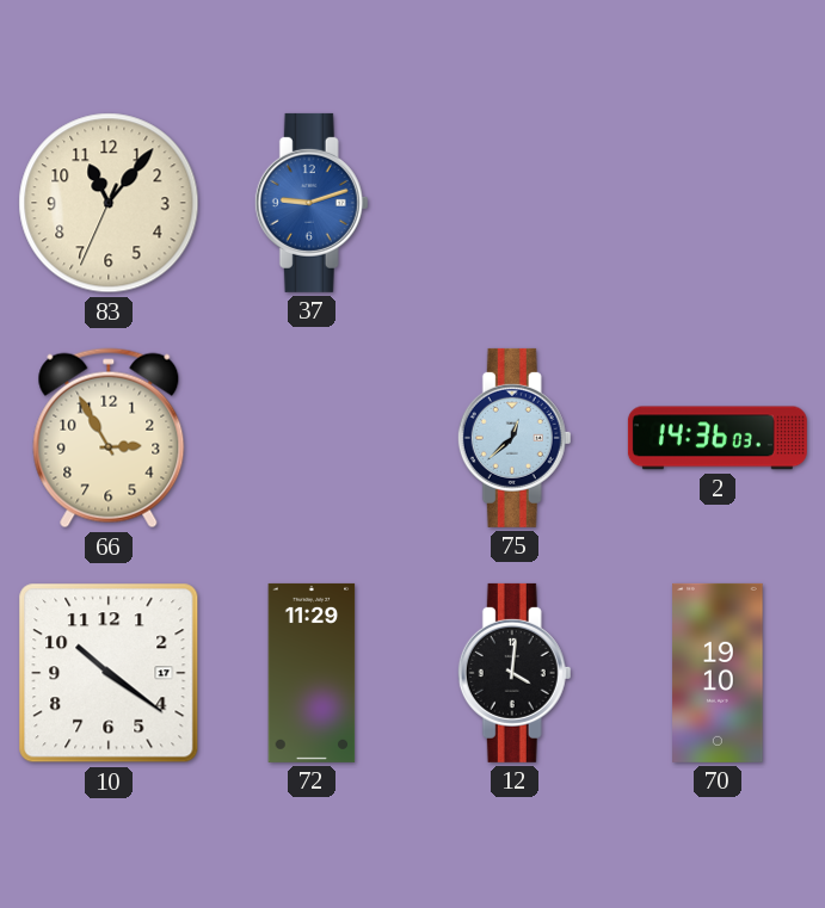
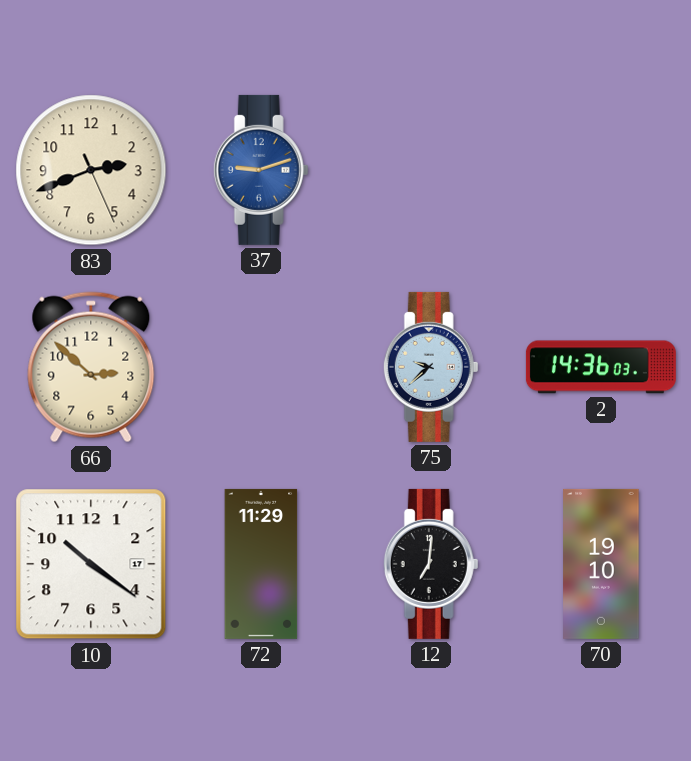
83: 11:06 -> 2:41 (91, 170)
66: 2:55 -> 2:52 (91, 367)
75: 12:38 -> 9:38 (431, 367)
12: 4:01 -> 7:01 (431, 564)
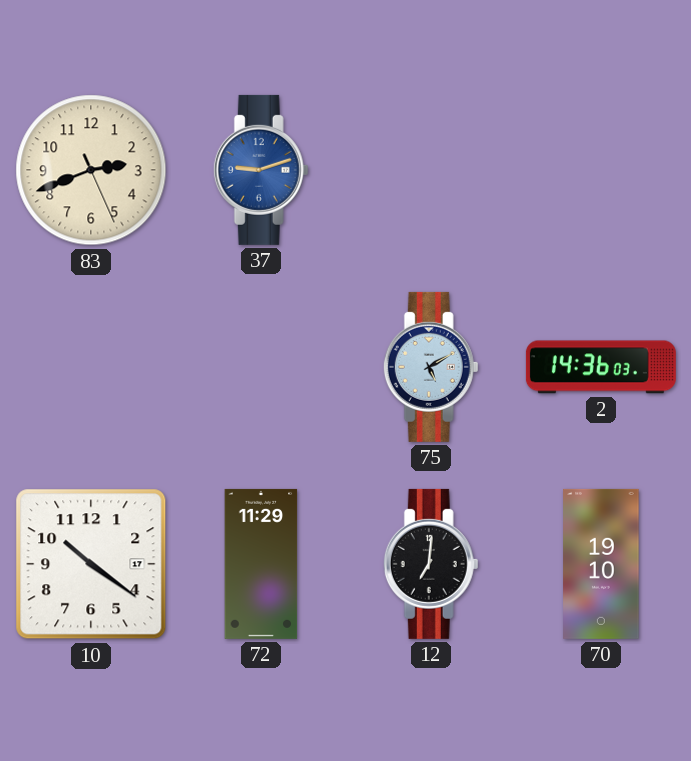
66: 2:52 -> none (91, 367)
75: 9:38 -> 5:10 (431, 367)
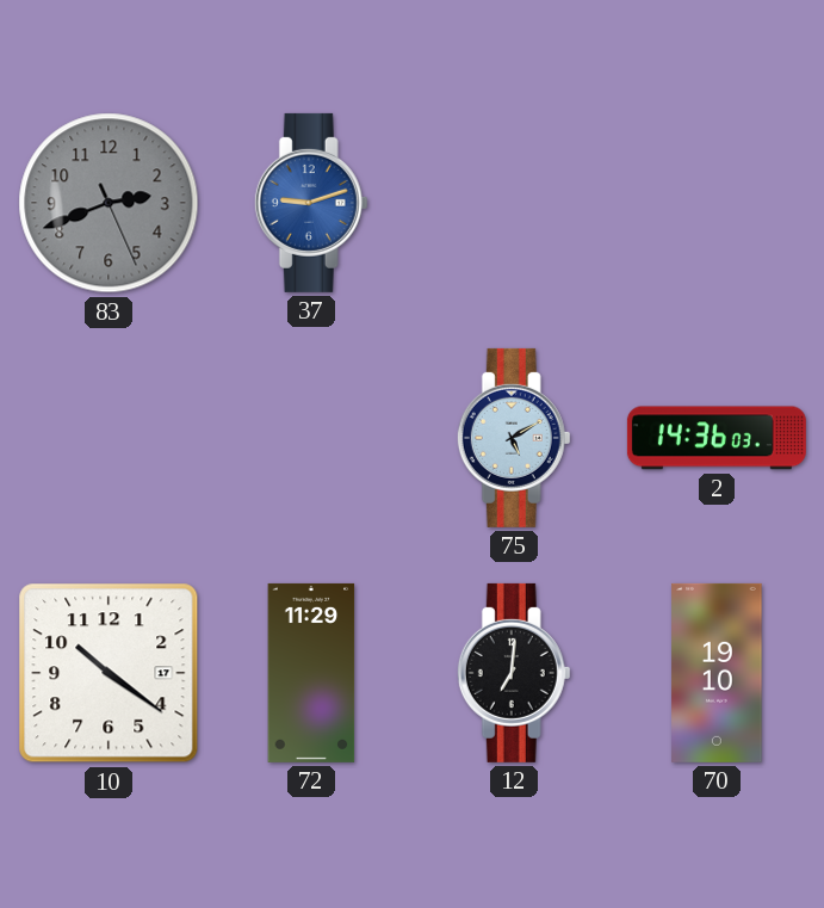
83 dial: cream -> grey (109, 203)
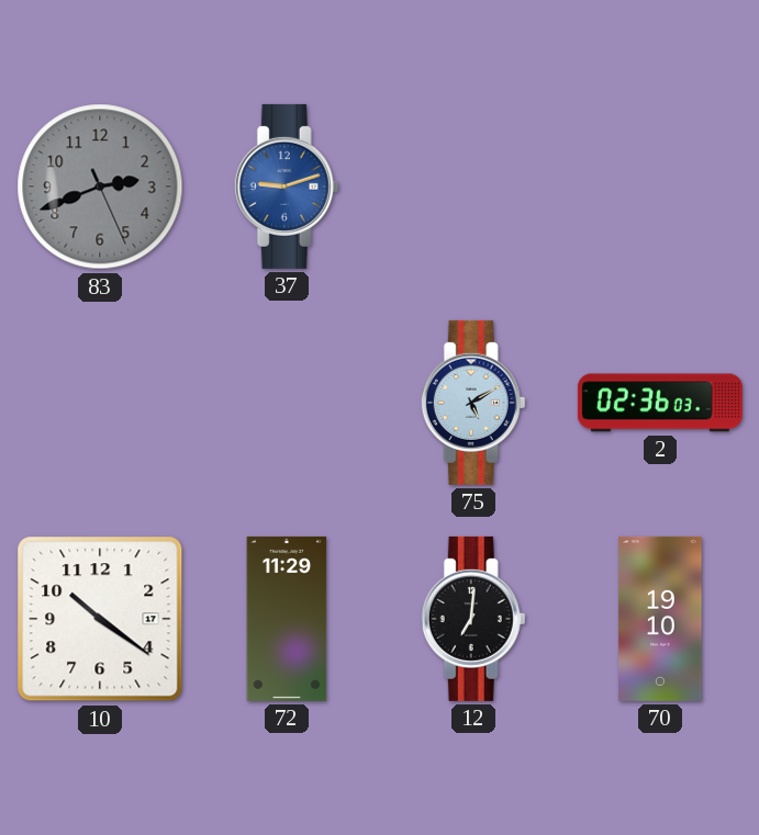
2: 14:36 -> 02:36 (660, 403)
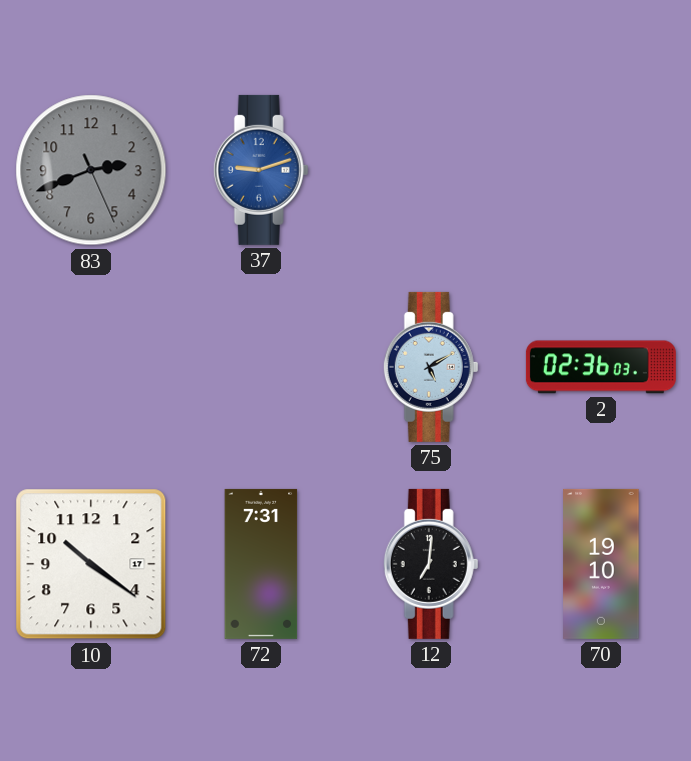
72: 11:29 -> 7:31 (261, 564)
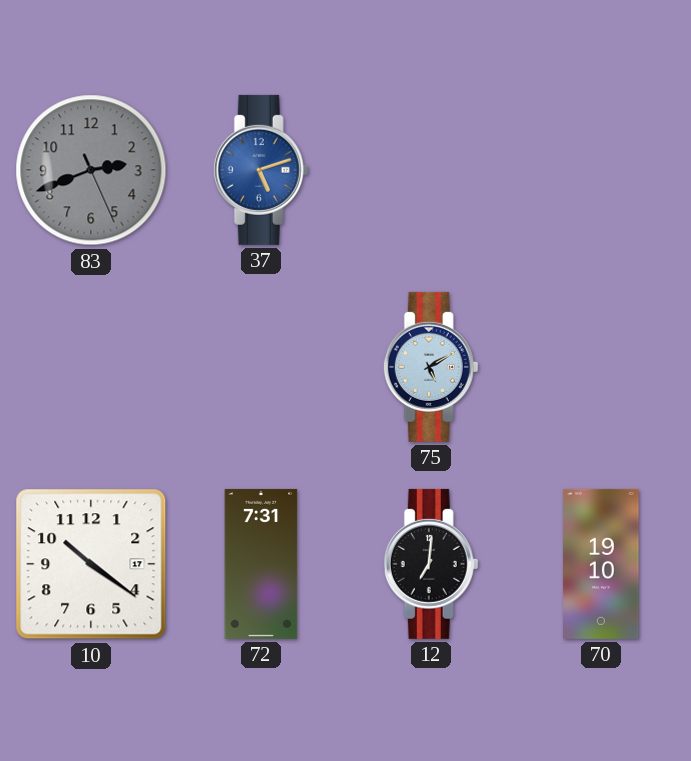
37: 9:12 -> 5:12 (261, 170)
2: 02:36 -> none (601, 367)
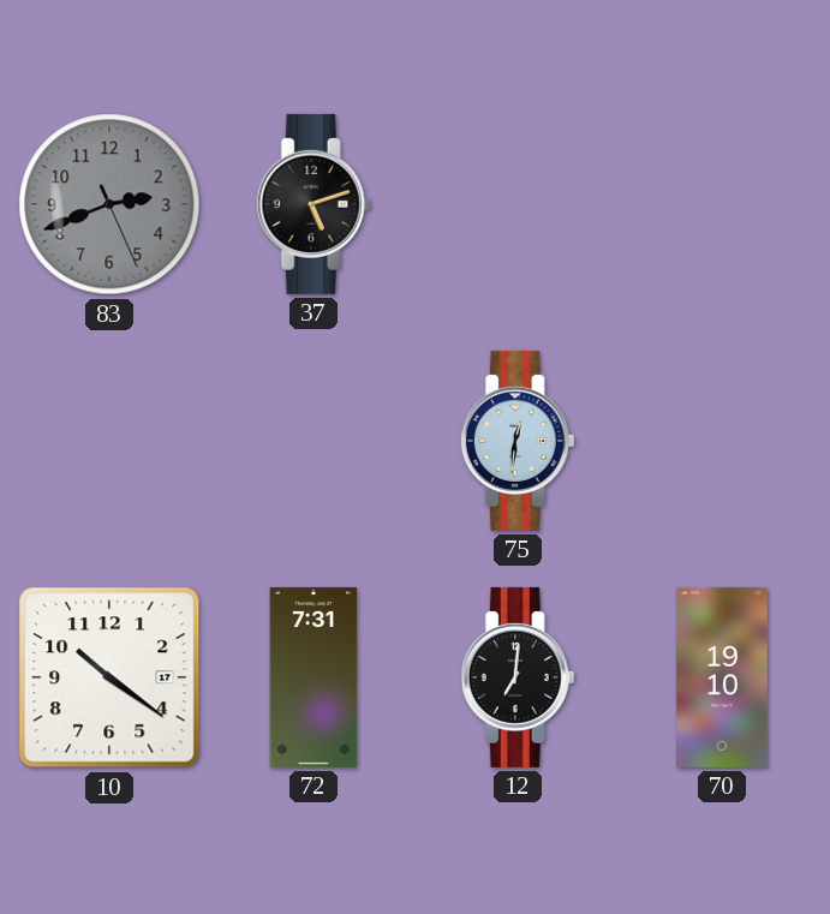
37 dial: blue -> black (314, 204)
75: 5:10 -> 12:31 (518, 441)
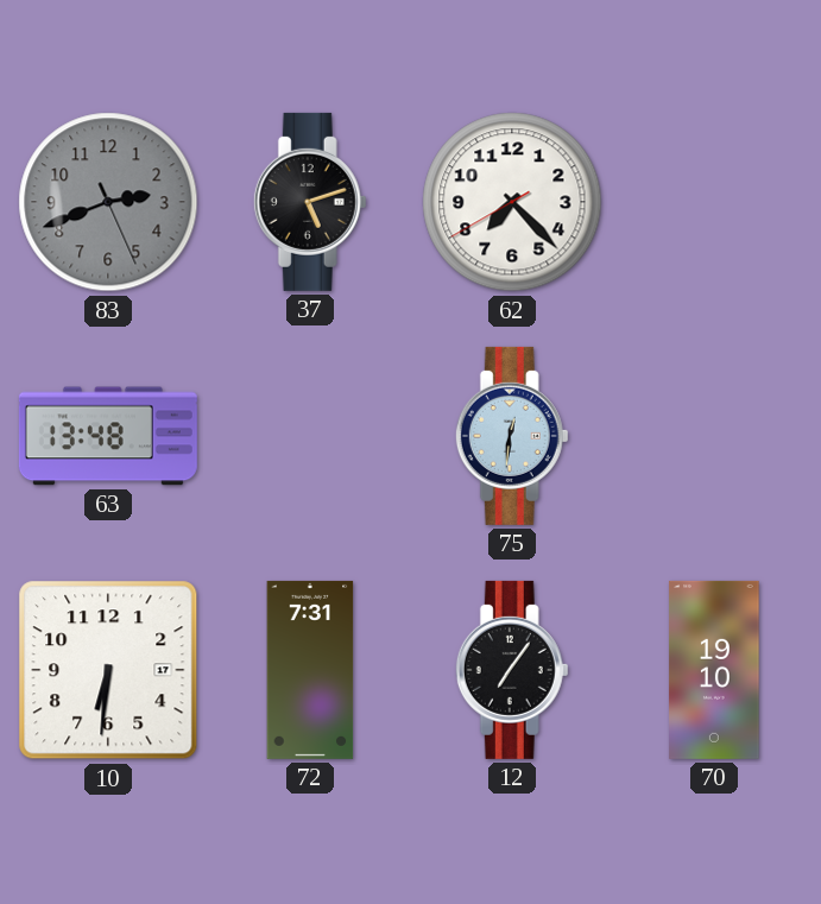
62: none -> 7:22 (512, 202)
63: none -> 13:48 (108, 436)
10: 10:21 -> 6:31 (108, 670)
12: 7:01 -> 7:06 (512, 670)
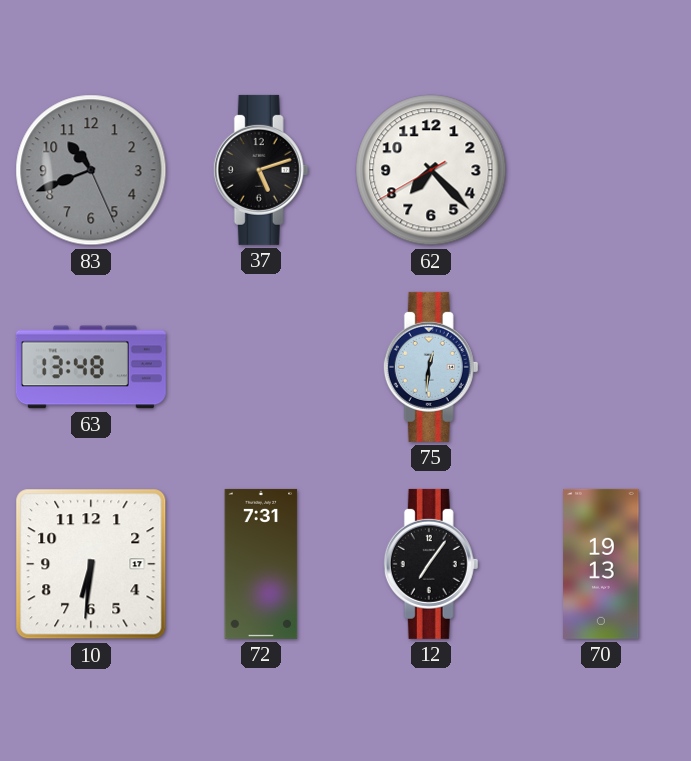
83: 2:41 -> 10:41 (91, 170)
70: 19:10 -> 19:13 (601, 564)
